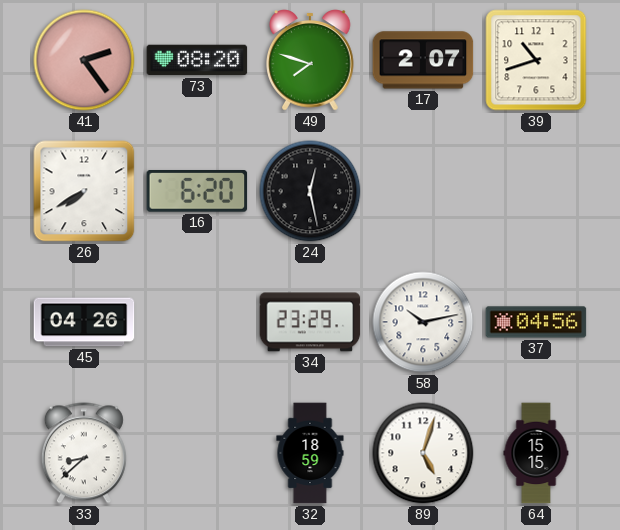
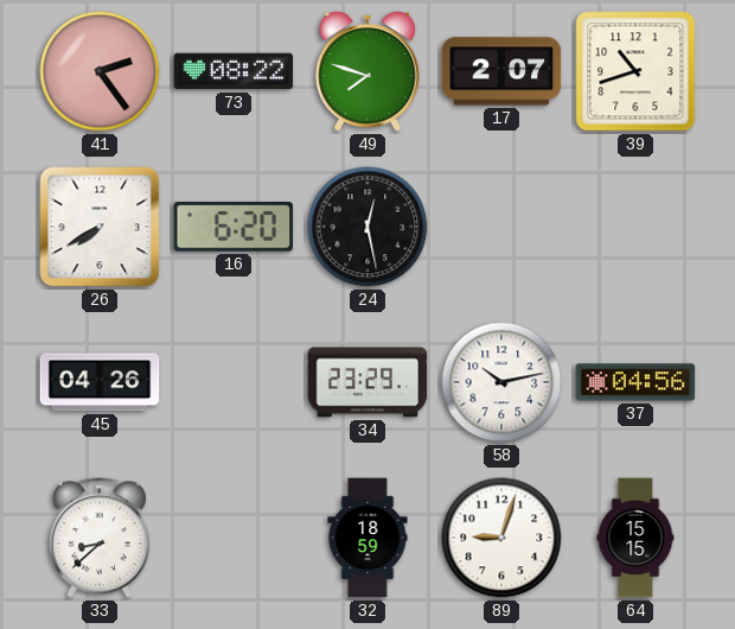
73: 08:20 -> 08:22 (234, 71)
89: 5:03 -> 9:03 (501, 538)
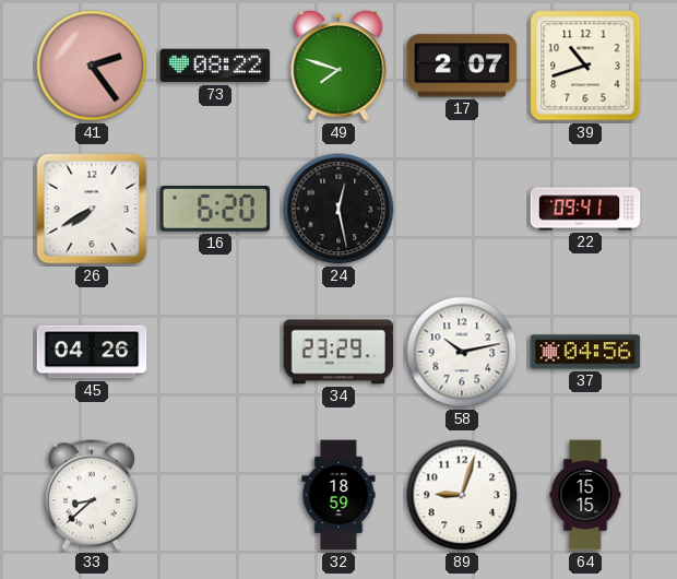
22: none -> 09:41 (585, 209)
